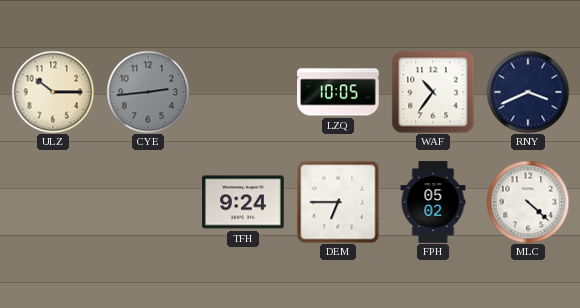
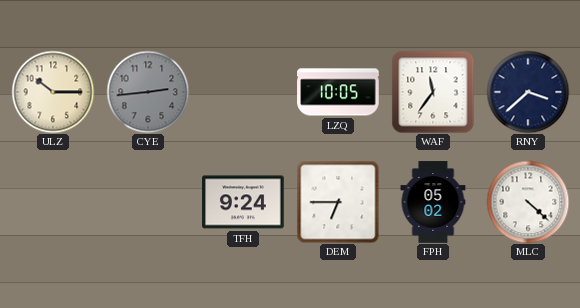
WAF: 10:36 -> 11:36 (433, 92)
RNY: 3:41 -> 3:38 (528, 92)
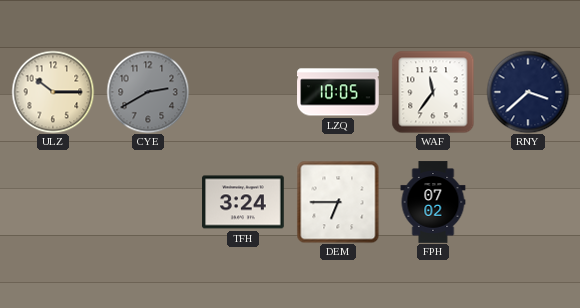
CYE: 2:44 -> 2:40 (148, 92)
TFH: 9:24 -> 3:24 (243, 202)
FPH: 05:02 -> 07:02 (433, 202)
MLC: 4:22 -> none (528, 202)
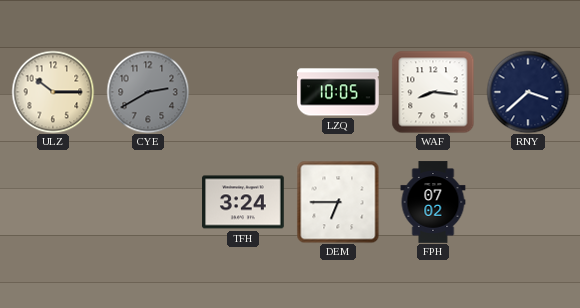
WAF: 11:36 -> 8:16 (433, 92)
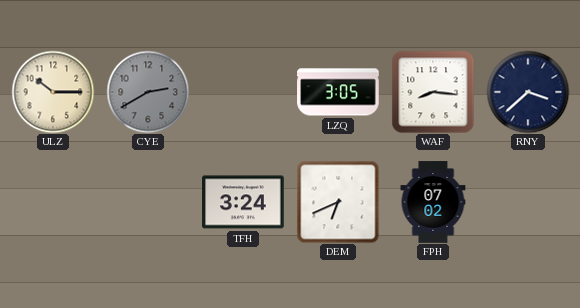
LZQ: 10:05 -> 3:05 (338, 92)
DEM: 6:45 -> 6:41 (338, 202)
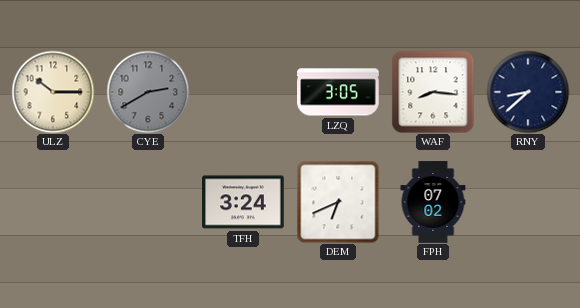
RNY: 3:38 -> 8:38 (528, 92)
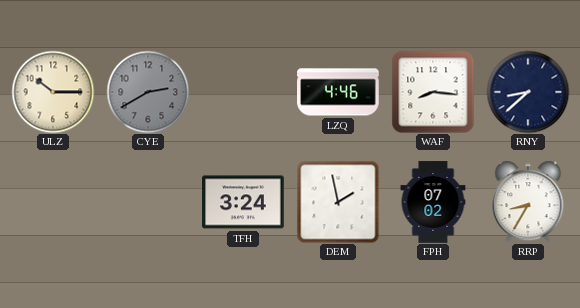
LZQ: 3:05 -> 4:46 (338, 92)
DEM: 6:41 -> 1:58 (338, 202)
RRP: none -> 8:35 (528, 202)
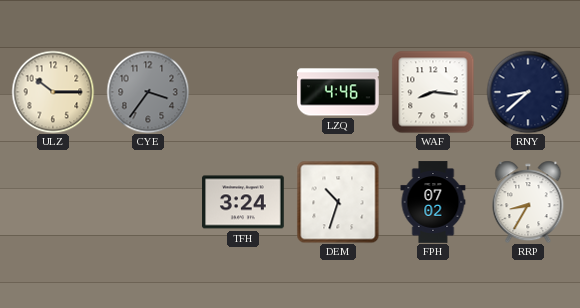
CYE: 2:40 -> 3:36 (148, 92)
DEM: 1:58 -> 10:33 (338, 202)
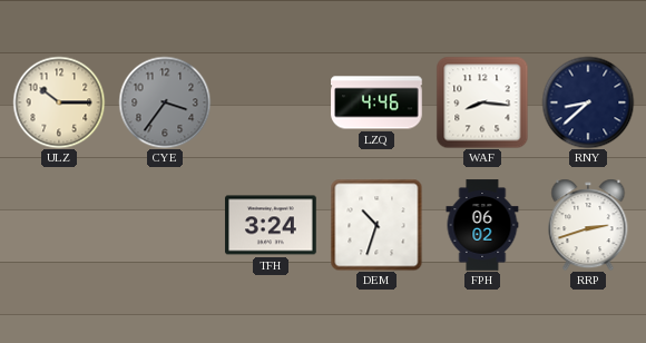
FPH: 07:02 -> 06:02 (482, 225)
RRP: 8:35 -> 2:42 (588, 225)
